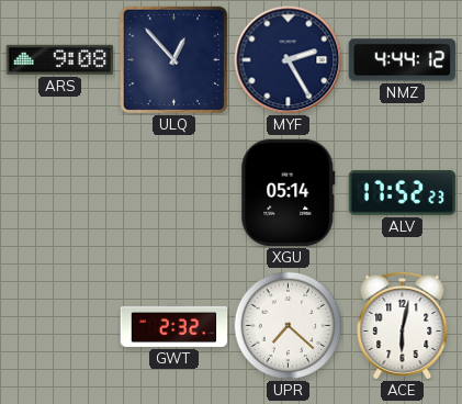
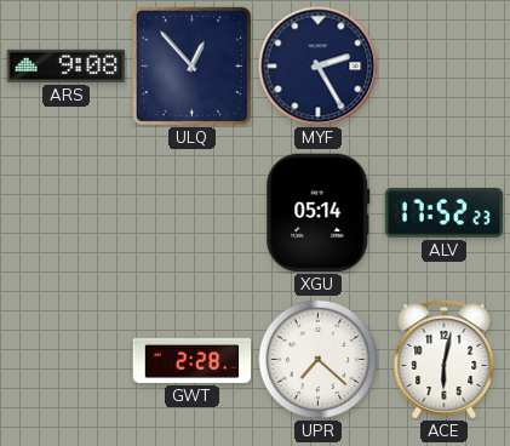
NMZ: 4:44 -> none (403, 60)
GWT: 2:32 -> 2:28 (193, 359)
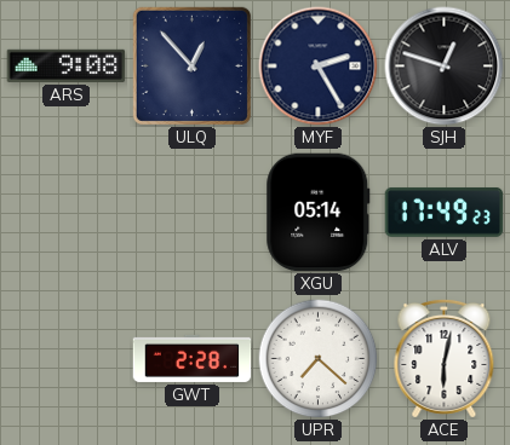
SJH: none -> 12:48 (445, 67)
ALV: 17:52 -> 17:49 (445, 212)
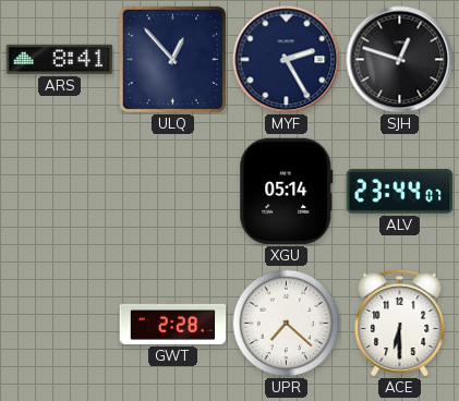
ARS: 9:08 -> 8:41 (60, 59)
ALV: 17:49 -> 23:44 (400, 191)
ACE: 6:02 -> 6:30 (400, 323)
